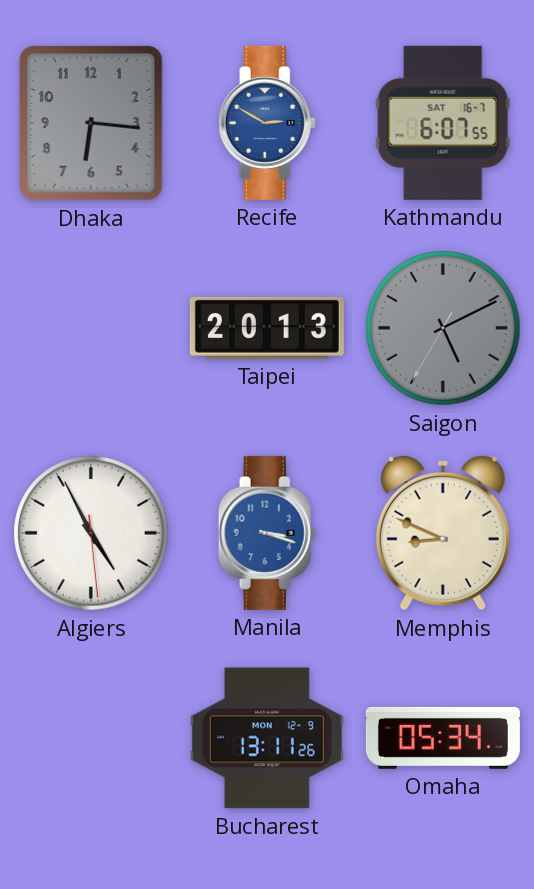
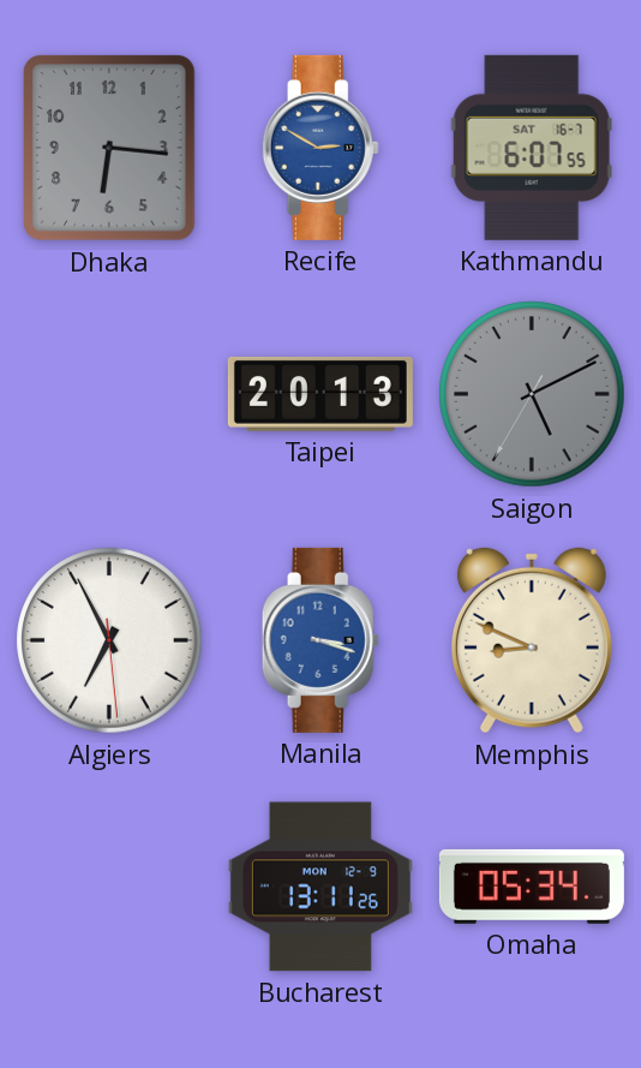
Algiers: 4:55 -> 6:55 (109, 640)
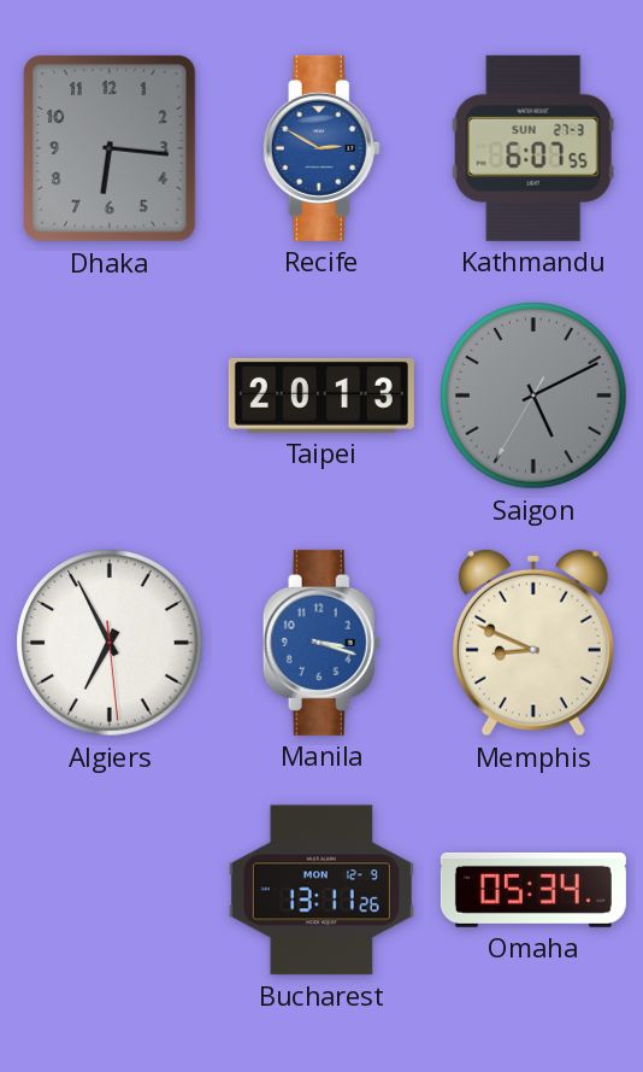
Kathmandu date: SAT 16-7 -> SUN 27-3 (533, 148)
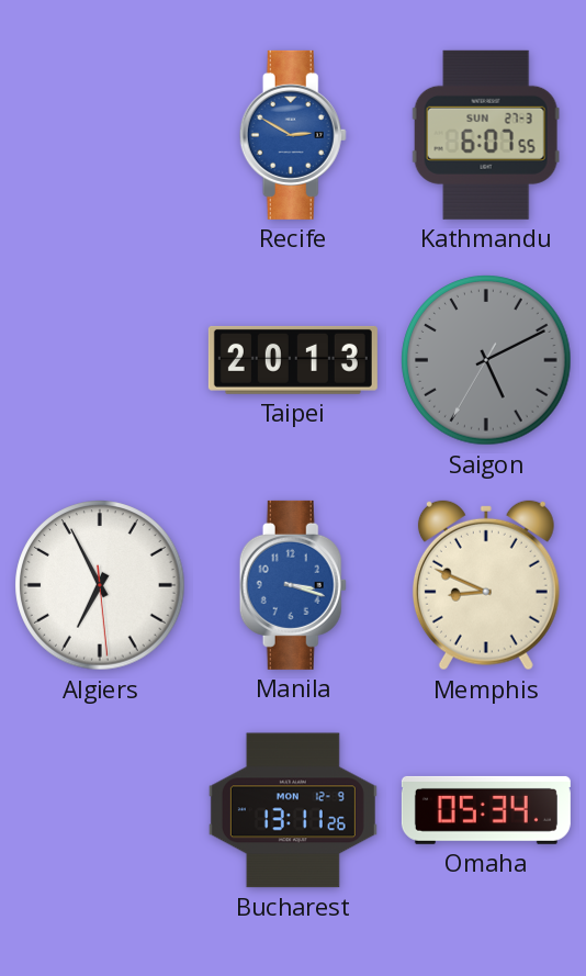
Dhaka: 6:16 -> none (111, 148)
